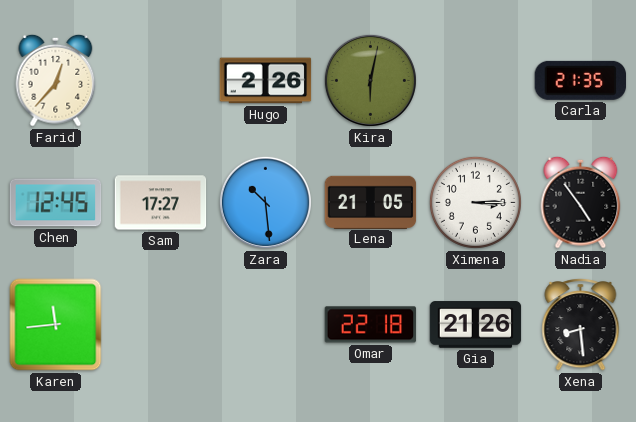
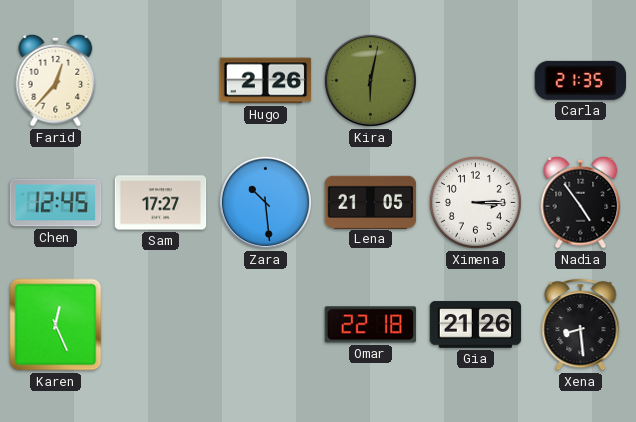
Karen: 11:44 -> 12:26 (56, 325)
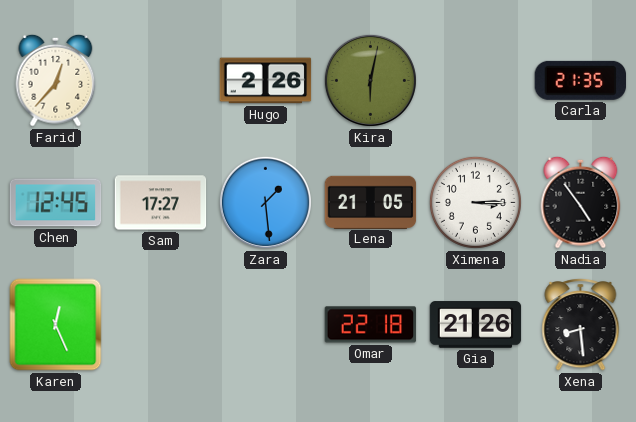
Zara: 10:29 -> 1:29 (265, 202)
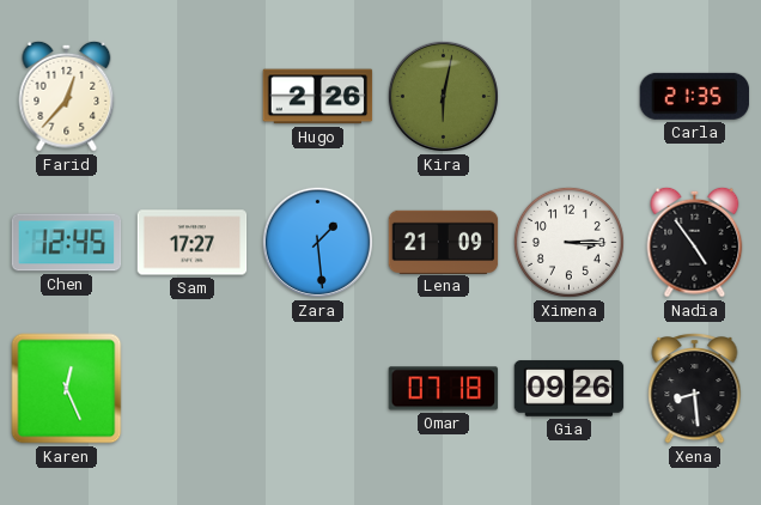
Lena: 21:05 -> 21:09 (444, 242)
Omar: 22:18 -> 07:18 (444, 389)
Gia: 21:26 -> 09:26 (570, 389)
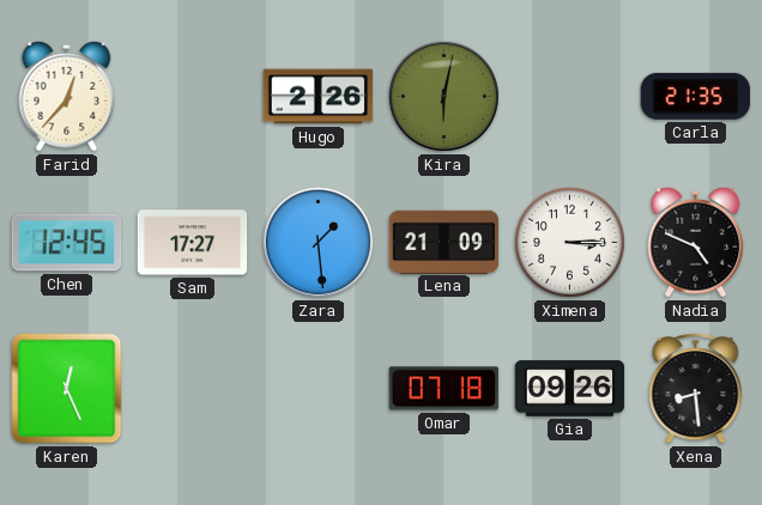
Nadia: 4:54 -> 4:49 (696, 242)
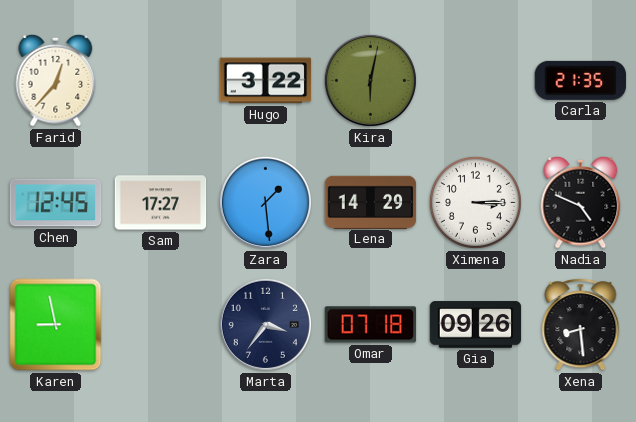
Hugo: 2:26 -> 3:22 (266, 81)
Lena: 21:09 -> 14:29 (371, 202)
Karen: 12:26 -> 8:58 (56, 325)
Marta: none -> 3:36 (265, 324)
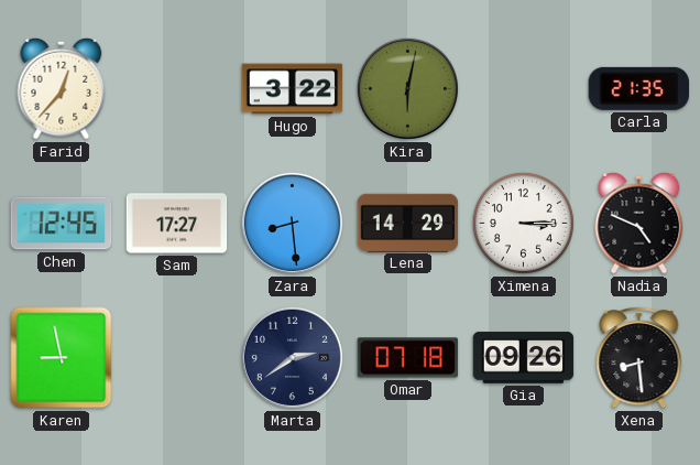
Zara: 1:29 -> 8:29 (292, 223)
Marta: 3:36 -> 2:39 (292, 357)
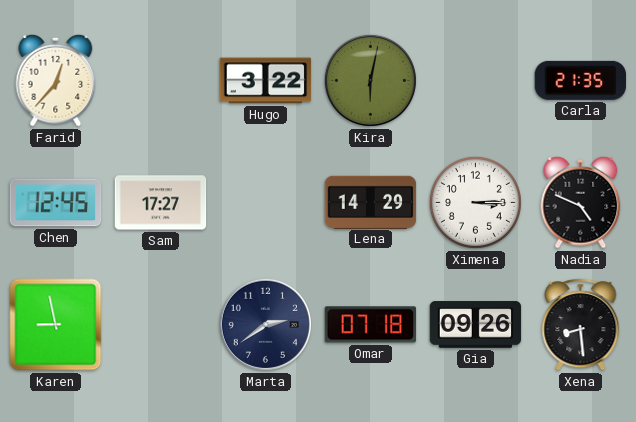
Zara: 8:29 -> none (292, 223)
